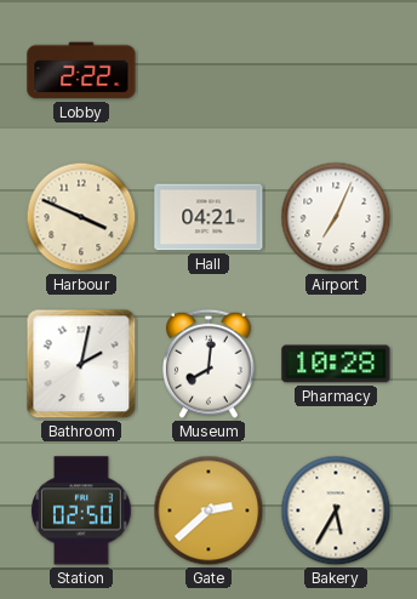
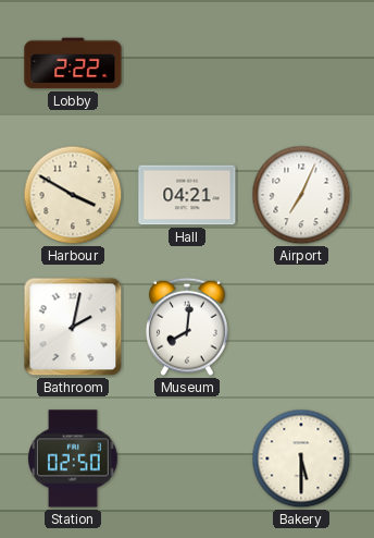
Harbour: 3:49 -> 3:50 (73, 195)
Pharmacy: 10:28 -> none (336, 364)
Gate: 2:38 -> none (208, 510)
Bakery: 5:35 -> 5:30 (301, 458)
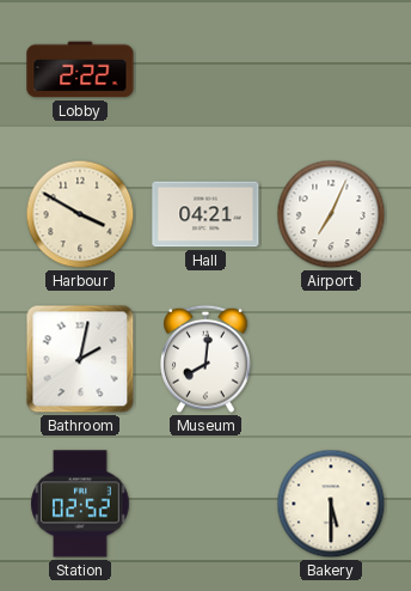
Station: 02:50 -> 02:52 (81, 504)
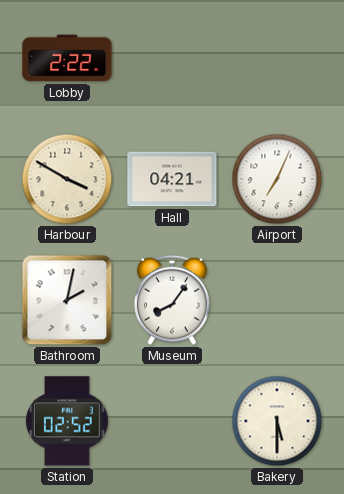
Museum: 8:01 -> 8:06 (172, 300)
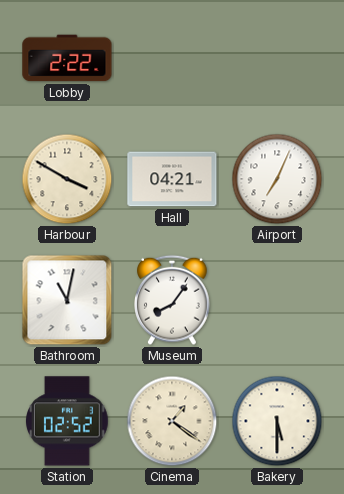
Bathroom: 2:02 -> 11:02 (67, 300)
Cinema: none -> 1:21 (172, 421)
